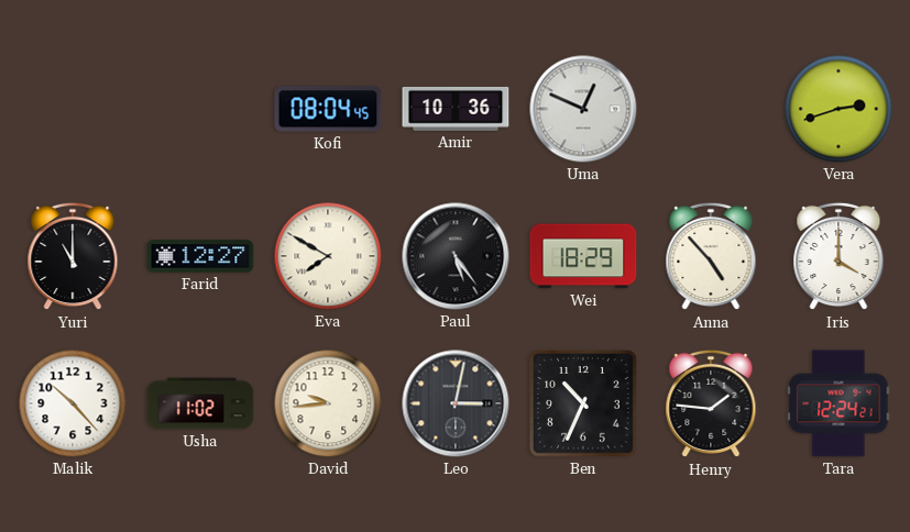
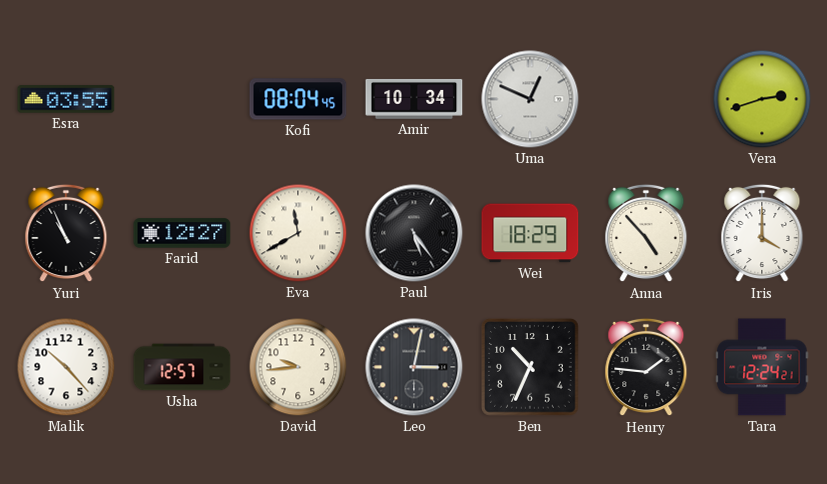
Esra: none -> 03:55 (66, 99)
Amir: 10:36 -> 10:34 (414, 99)
Yuri: 11:00 -> 10:56 (66, 233)
Eva: 7:50 -> 11:40 (298, 233)
Usha: 11:02 -> 12:57 (182, 367)
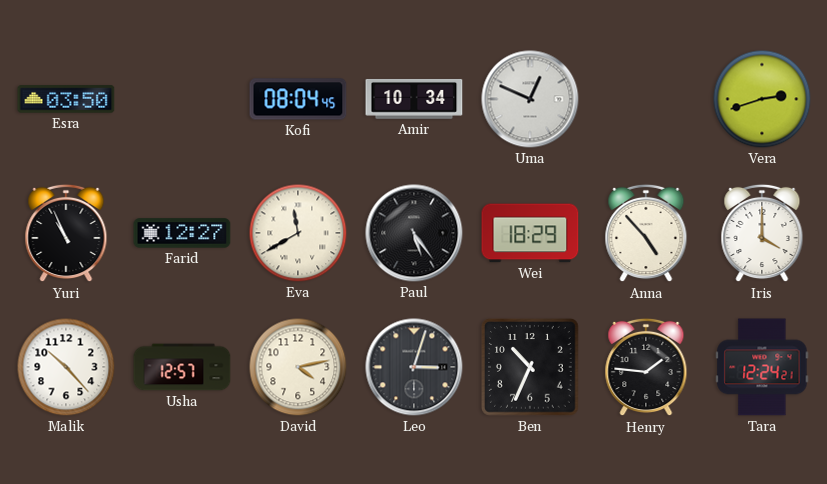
Esra: 03:55 -> 03:50 (66, 99)
David: 9:44 -> 4:13 (298, 367)
Leo: 3:02 -> 3:03 (414, 367)
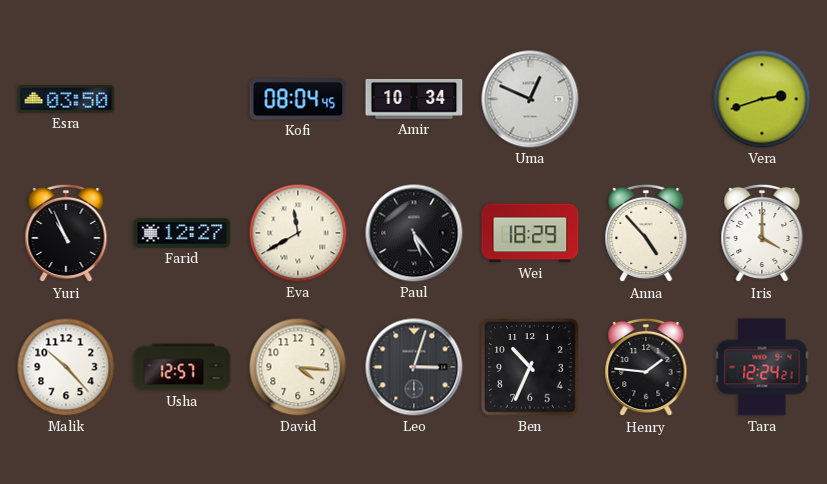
David: 4:13 -> 4:16 (298, 367)
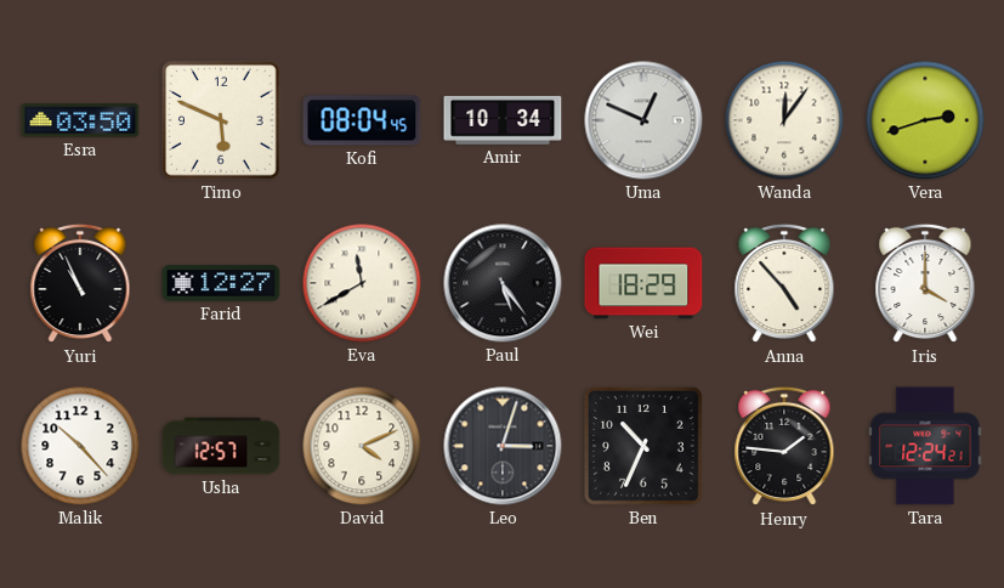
Timo: none -> 5:49 (222, 121)
Wanda: none -> 12:06 (784, 120)
David: 4:16 -> 4:11 (362, 446)
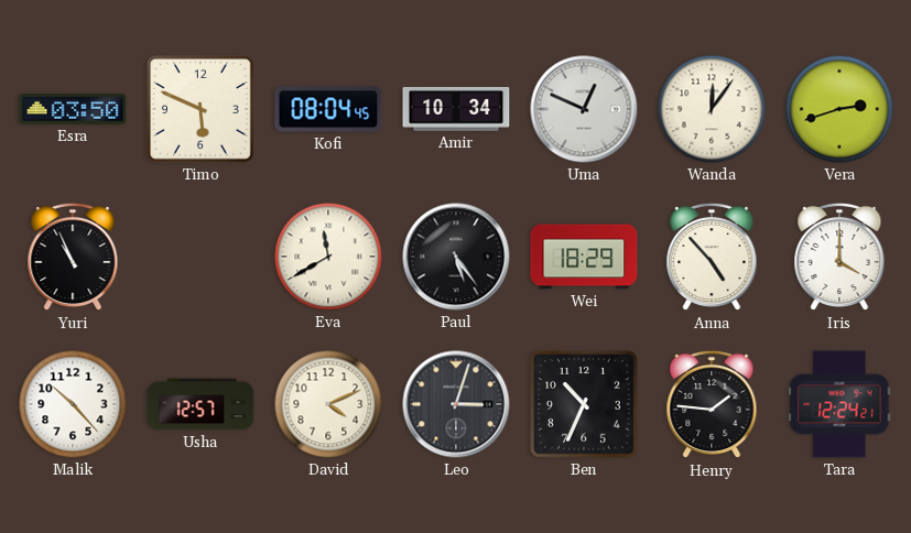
Farid: 12:27 -> none (221, 283)
